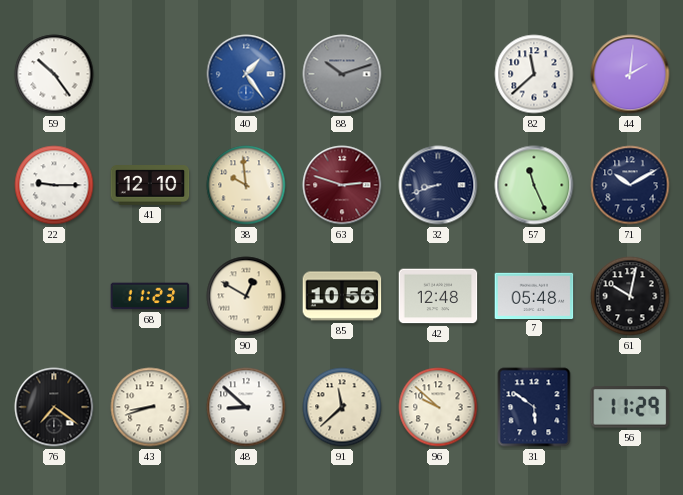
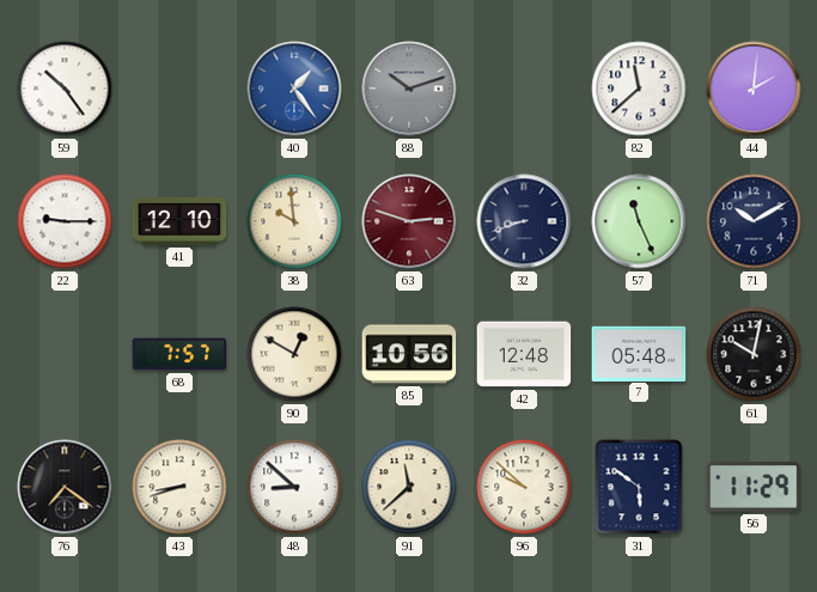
68: 11:23 -> 7:57 (179, 354)
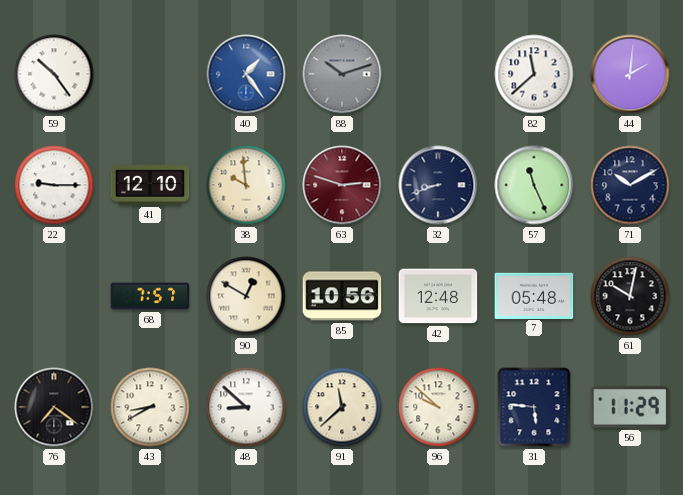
43: 8:42 -> 8:40 (150, 407)
31: 5:51 -> 5:46 (534, 407)
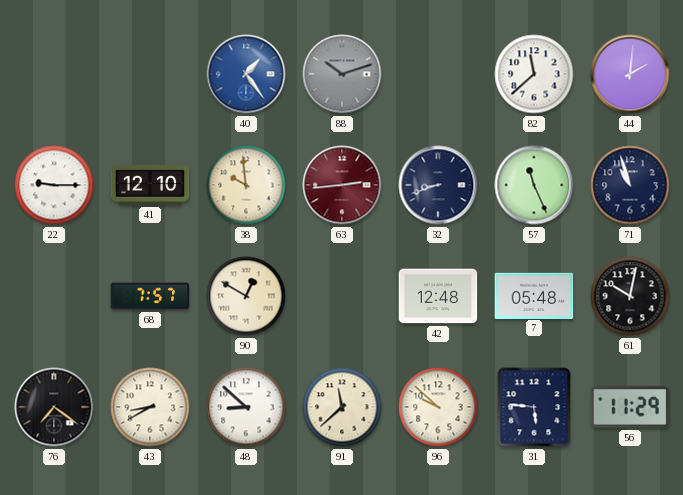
59: 10:24 -> none (54, 74)
63: 2:48 -> 2:44 (342, 185)
71: 10:10 -> 10:57 (630, 185)
85: 10:56 -> none (342, 296)
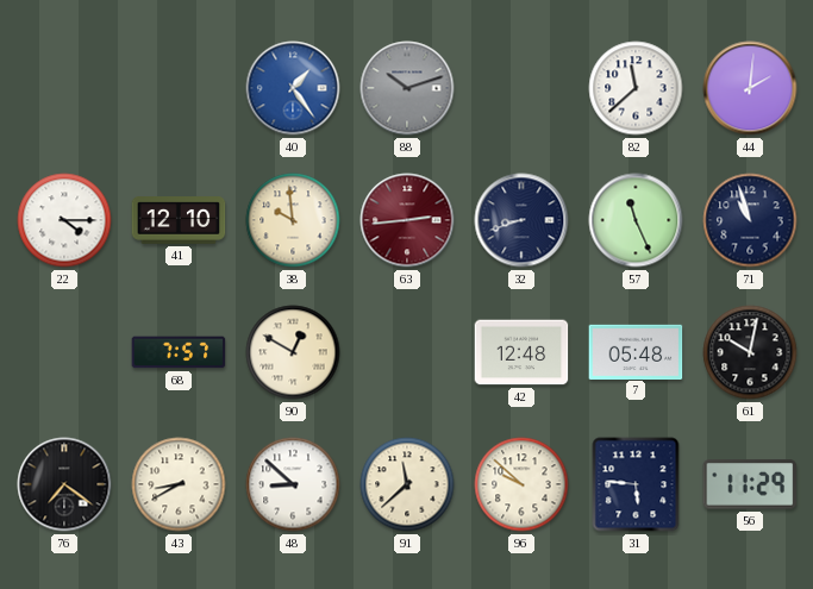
22: 9:15 -> 4:15 (64, 220)
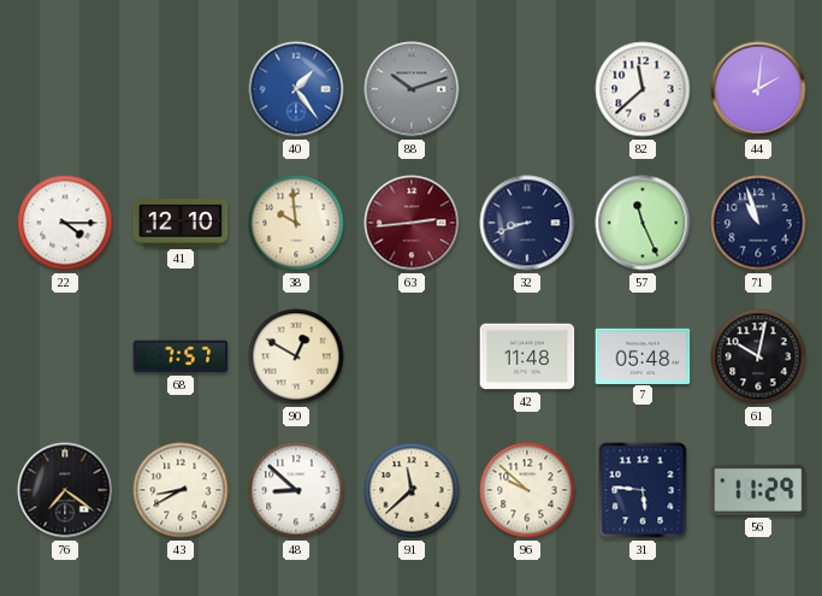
42: 12:48 -> 11:48 (527, 356)
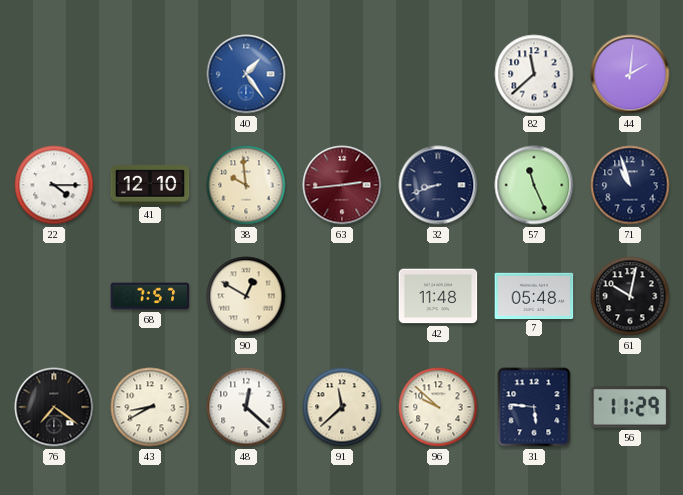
88: 10:12 -> none (412, 89)
48: 8:52 -> 12:22 (246, 407)
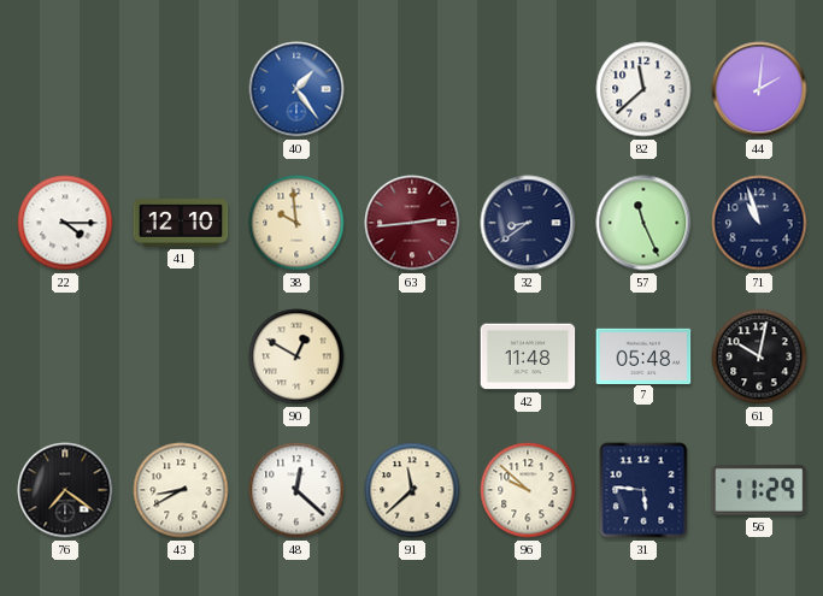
32: 8:42 -> 8:39 (528, 223)
68: 7:57 -> none (150, 296)
